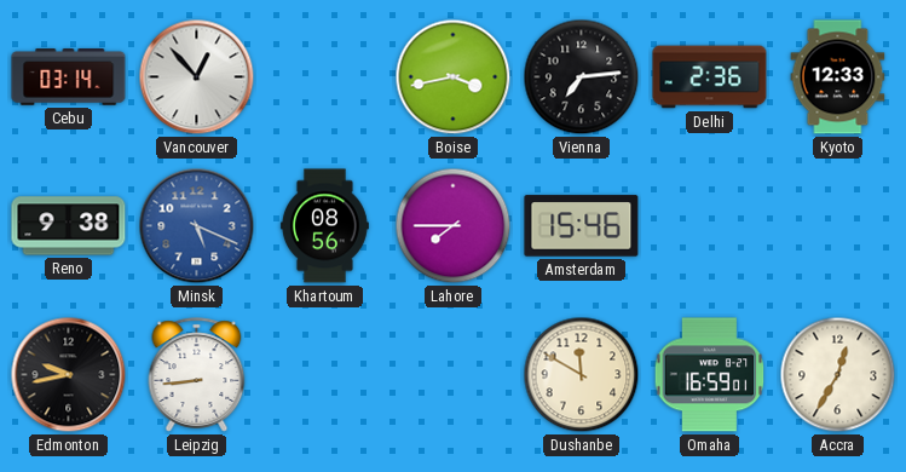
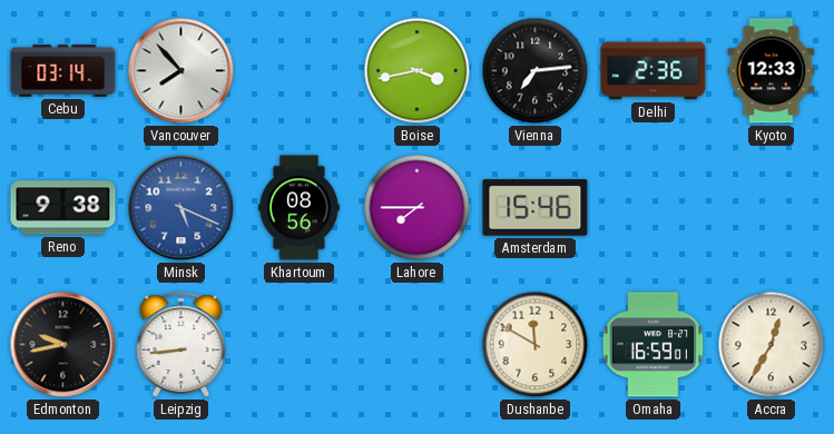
Vancouver: 12:53 -> 7:53 (181, 71)
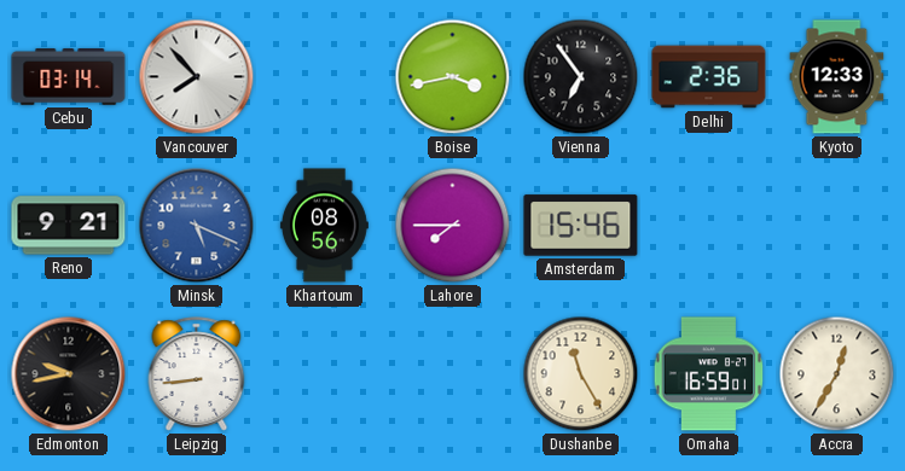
Vienna: 7:14 -> 6:54 (581, 77)
Reno: 9:38 -> 9:21 (69, 226)
Dushanbe: 11:50 -> 11:25 (581, 374)
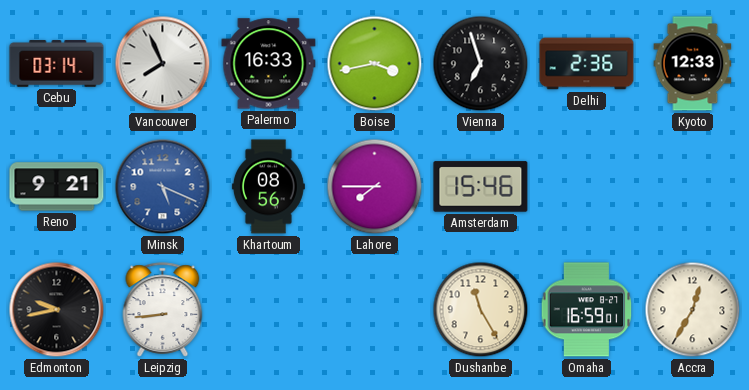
Vancouver: 7:53 -> 7:56 (163, 64)
Palermo: none -> 16:33 (269, 64)
Vienna: 6:54 -> 6:57 (481, 64)
